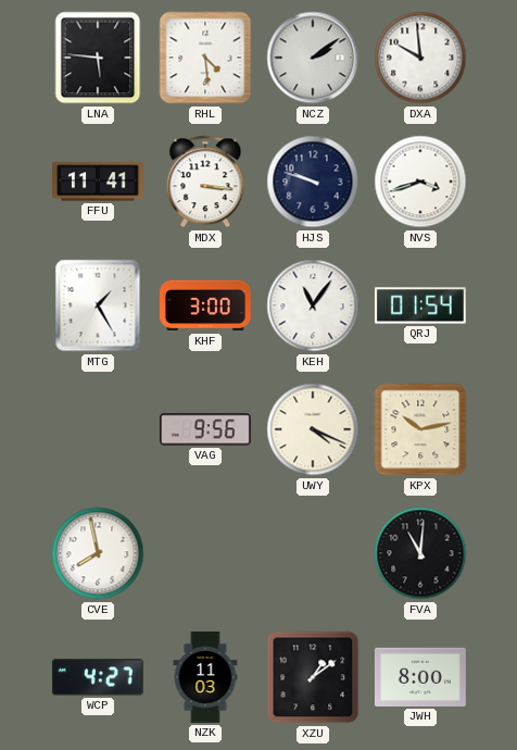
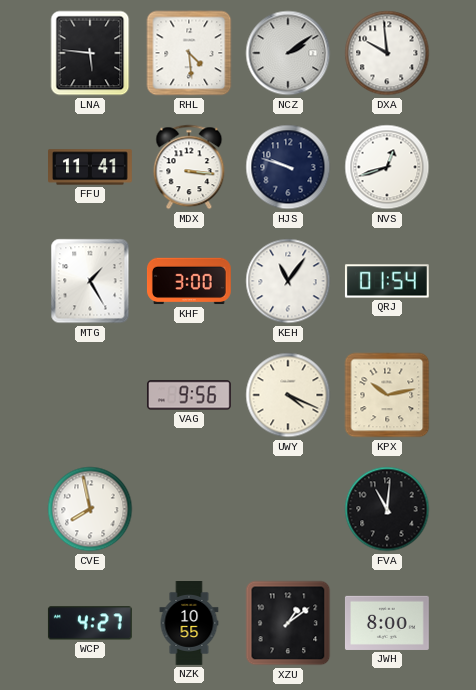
NVS: 3:42 -> 12:42 (387, 167)
NZK: 11:03 -> 10:55 (189, 624)
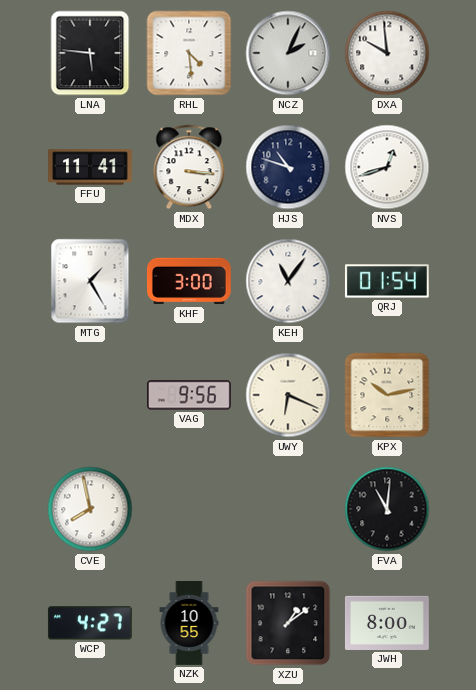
NCZ: 2:09 -> 2:04 (288, 53)
HJS: 9:48 -> 10:48 (288, 167)
UWY: 4:19 -> 6:19 (288, 395)
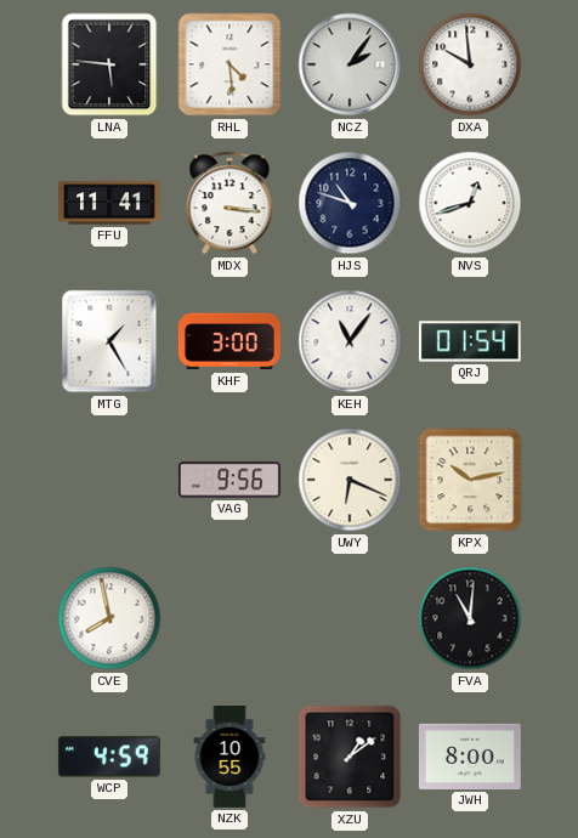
NCZ: 2:04 -> 2:06 (350, 64)
WCP: 4:27 -> 4:59 (109, 757)
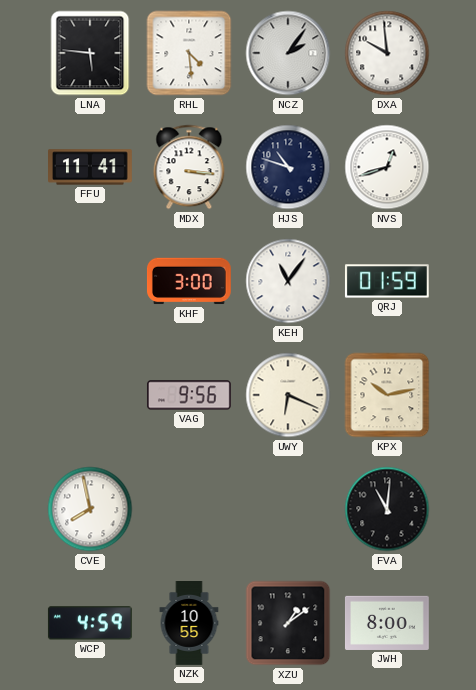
MTG: 1:25 -> none (109, 341)
QRJ: 01:54 -> 01:59 (387, 281)
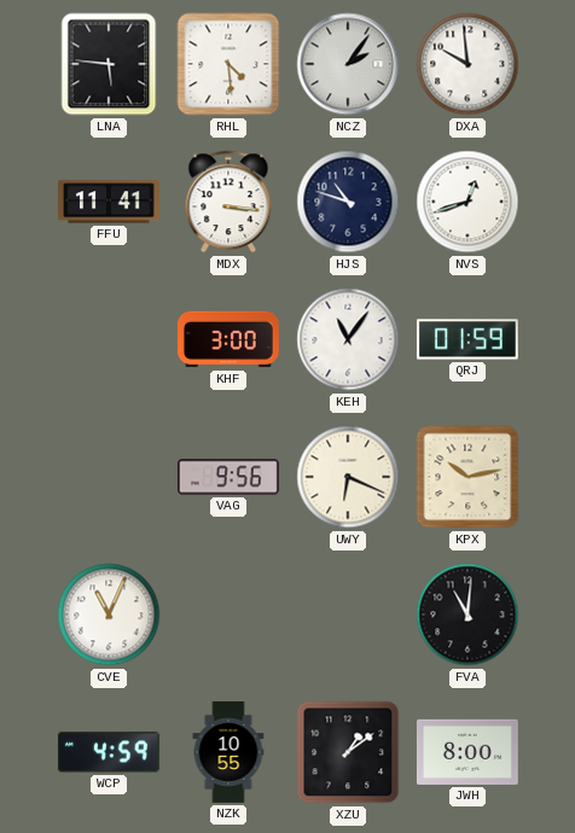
CVE: 7:58 -> 11:04 (109, 614)
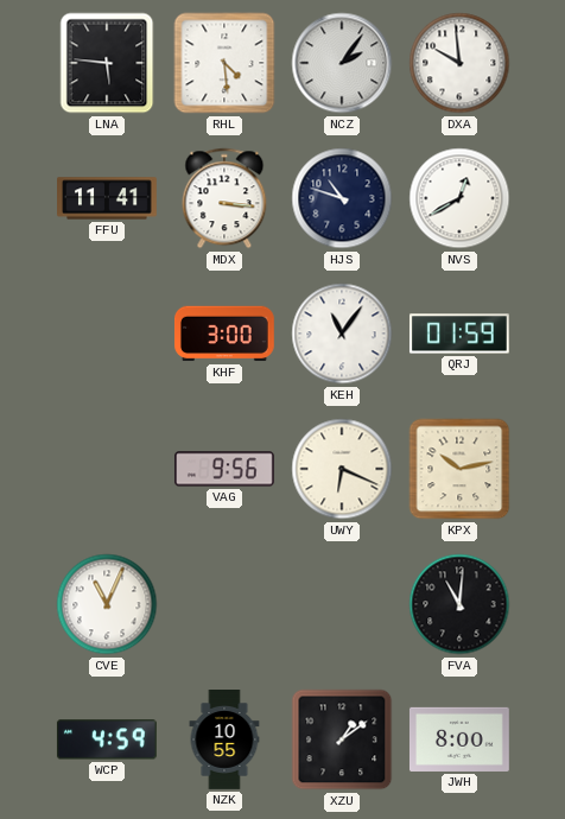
NVS: 12:42 -> 12:40 (459, 198)
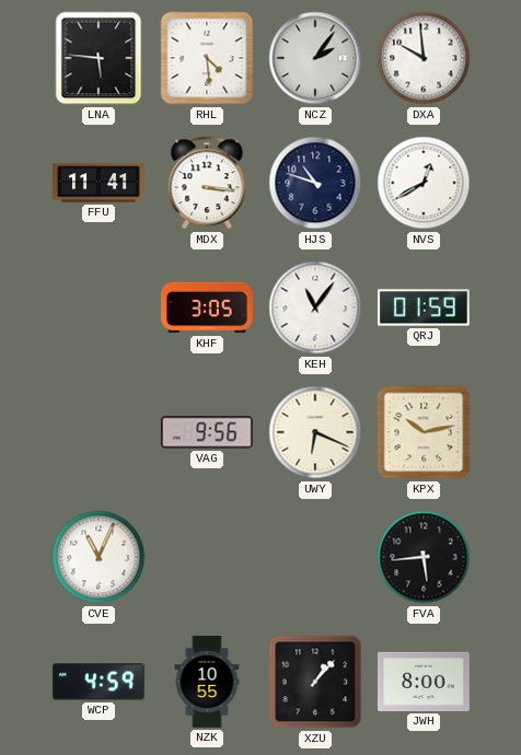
KHF: 3:00 -> 3:05 (207, 307)
FVA: 11:01 -> 5:44 (424, 557)
XZU: 1:09 -> 1:07 (315, 682)
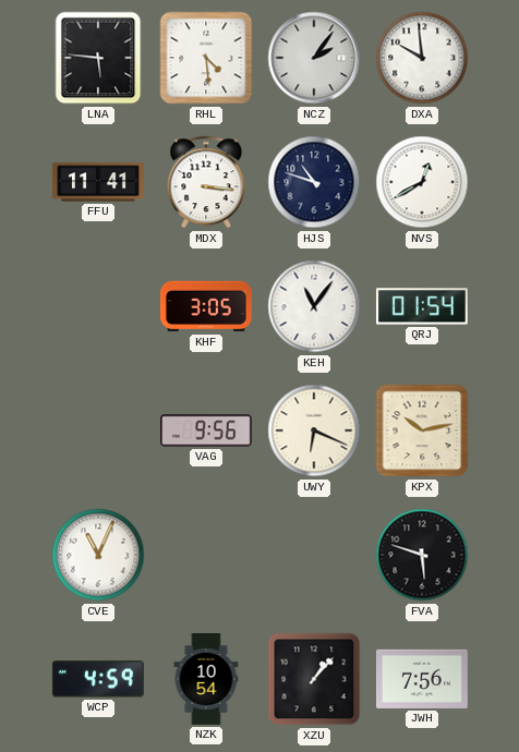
QRJ: 01:59 -> 01:54 (422, 306)
FVA: 5:44 -> 5:48 (422, 555)
NZK: 10:55 -> 10:54 (206, 680)
JWH: 8:00 -> 7:56 (422, 679)
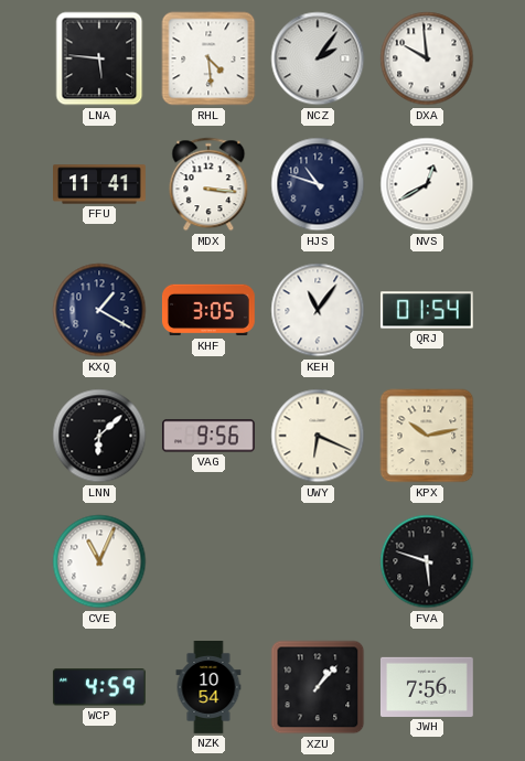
KXQ: none -> 1:20 (99, 310)
LNN: none -> 6:08 (99, 436)
